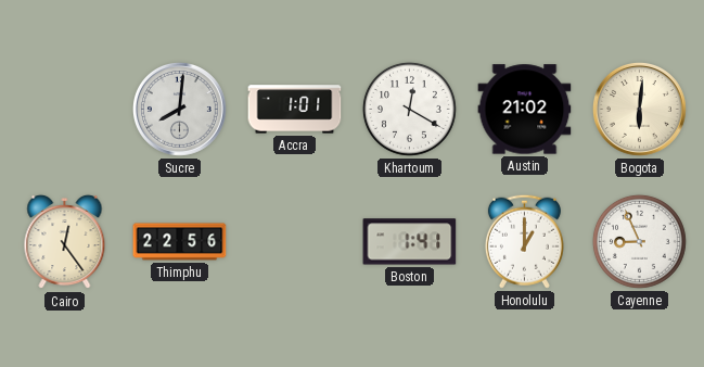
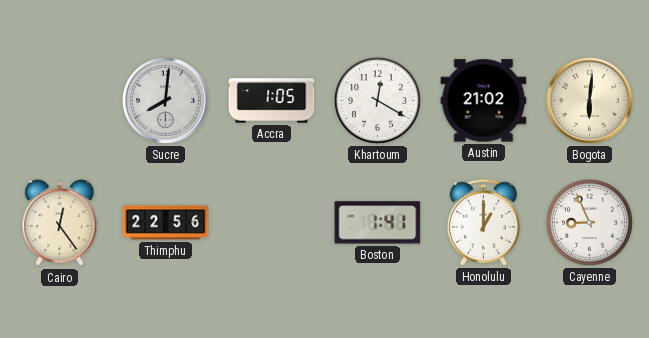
Accra: 1:01 -> 1:05 (272, 101)
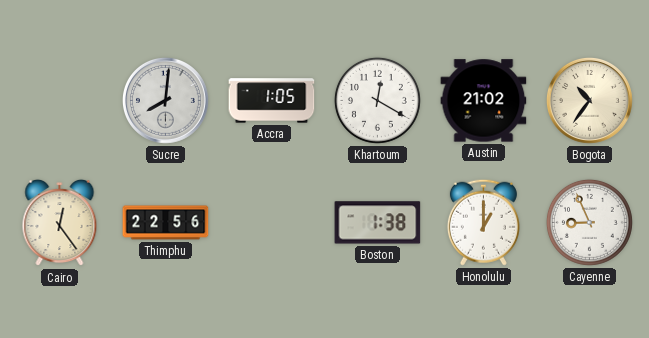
Bogota: 6:01 -> 10:36 (590, 101)
Boston: 1:41 -> 1:38 (378, 223)
